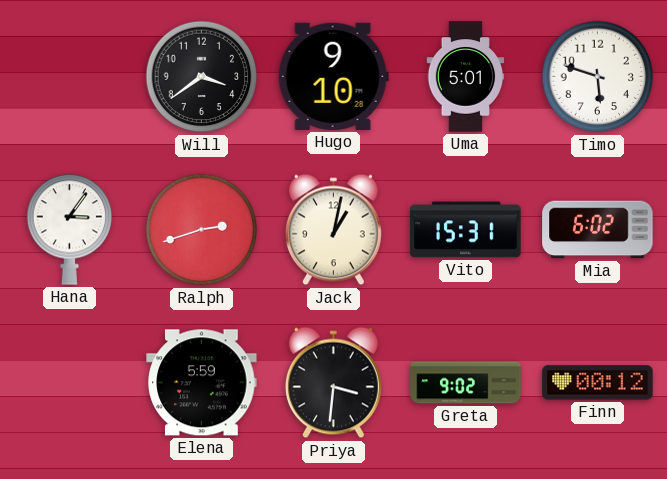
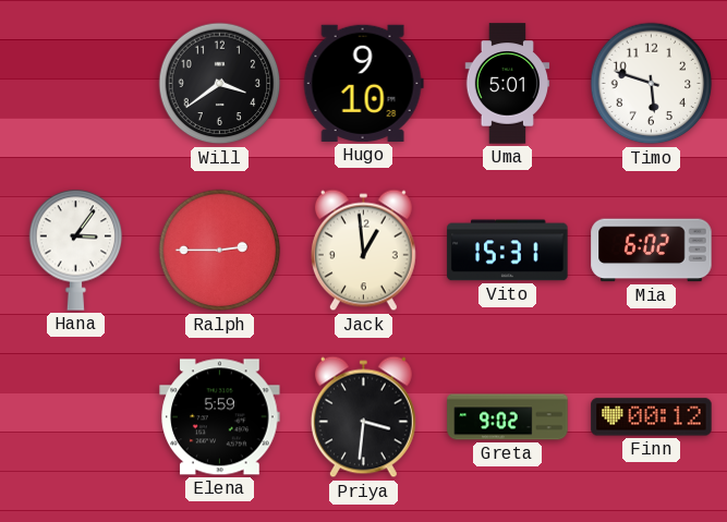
Ralph: 2:42 -> 2:45 (220, 251)
Jack: 1:02 -> 12:59 (363, 251)
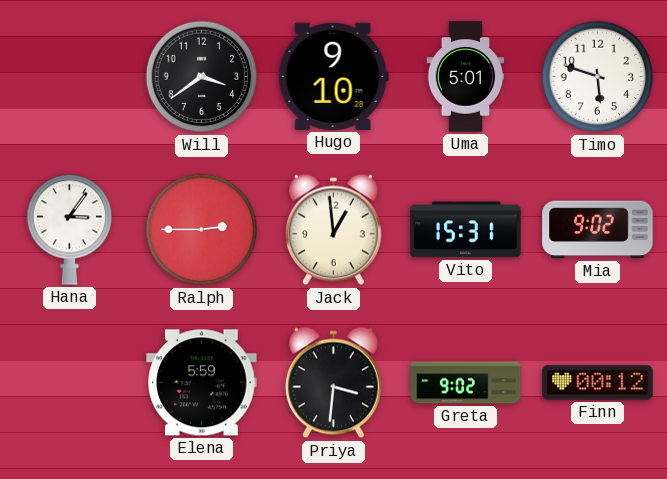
Mia: 6:02 -> 9:02 (598, 230)
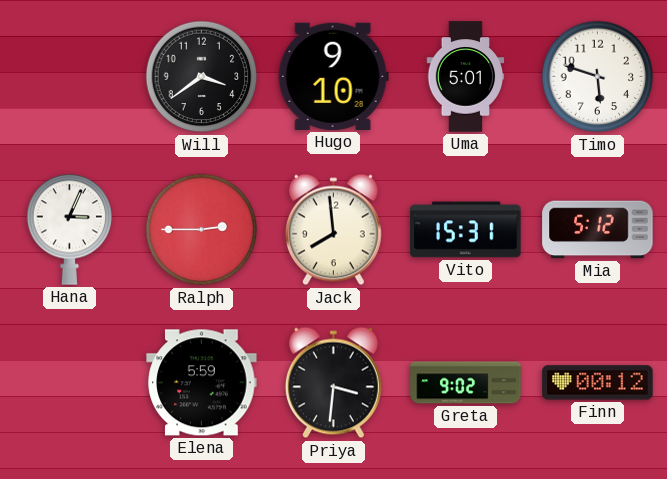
Hana: 3:06 -> 3:04 (70, 229)
Jack: 12:59 -> 7:59 (333, 230)
Mia: 9:02 -> 5:12 (598, 230)
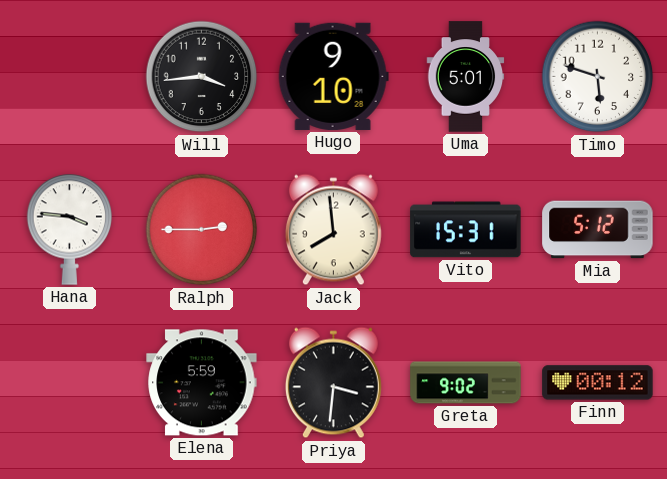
Will: 3:39 -> 3:44 (202, 77)
Hana: 3:04 -> 3:46 (70, 229)
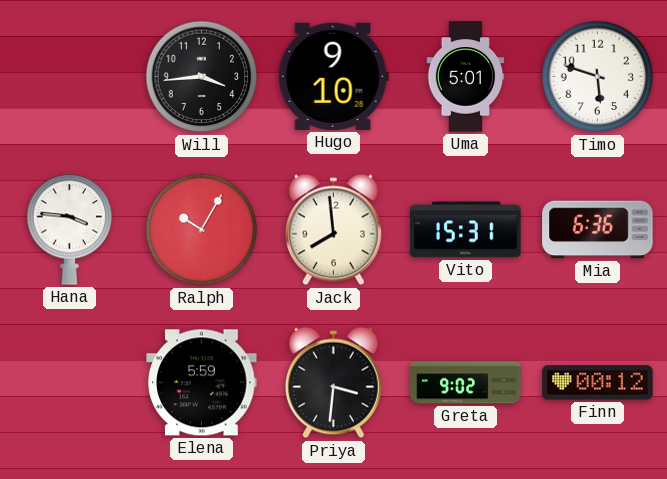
Ralph: 2:45 -> 10:05 (202, 230)
Mia: 5:12 -> 6:36 (598, 230)
